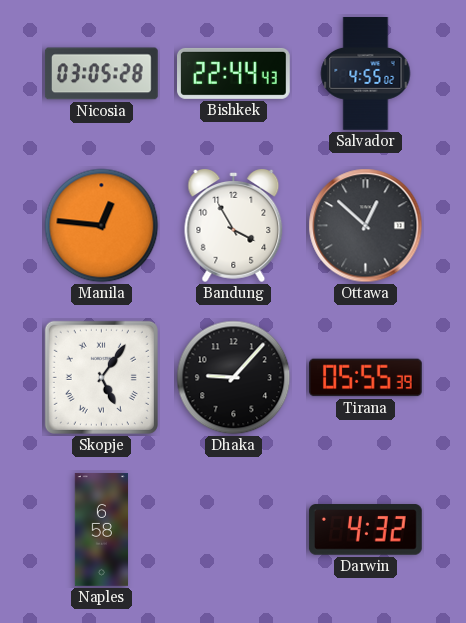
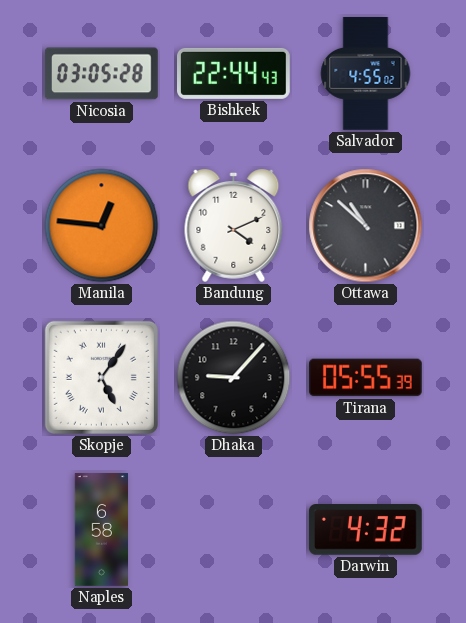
Bandung: 3:55 -> 4:11 (234, 226)
Ottawa: 12:52 -> 10:52 (366, 226)
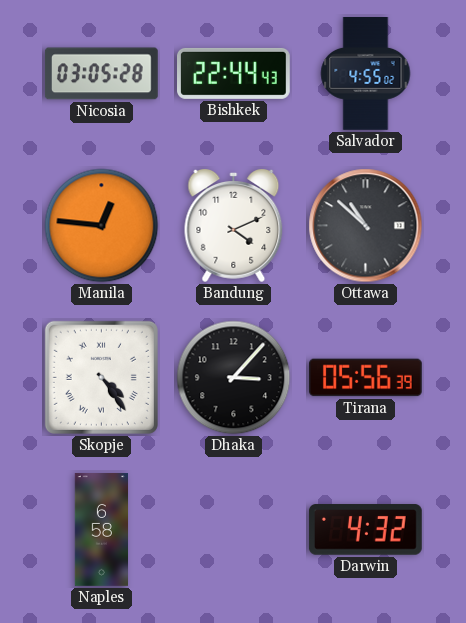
Skopje: 5:06 -> 4:24 (101, 377)
Dhaka: 9:07 -> 3:07 (234, 378)
Tirana: 05:55 -> 05:56 (366, 378)
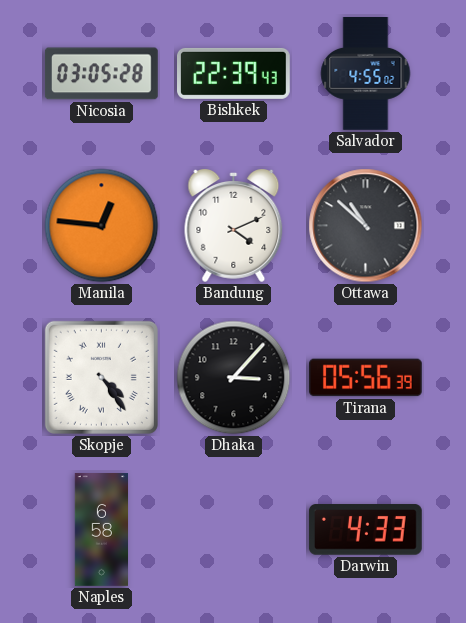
Bishkek: 22:44 -> 22:39 (234, 73)
Darwin: 4:32 -> 4:33 (365, 530)
